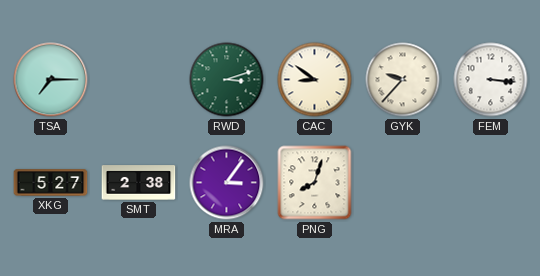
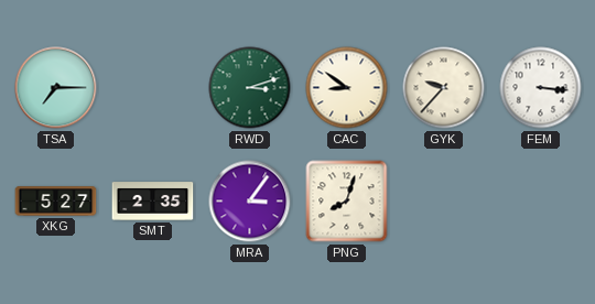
SMT: 2:38 -> 2:35 (153, 202)
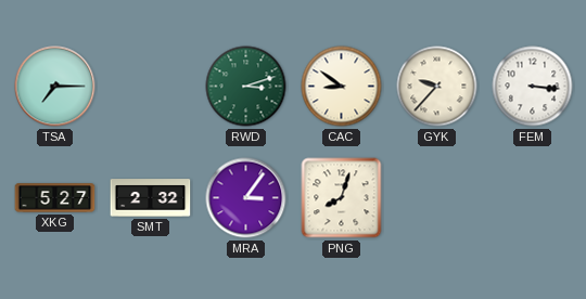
SMT: 2:35 -> 2:32 (151, 198)
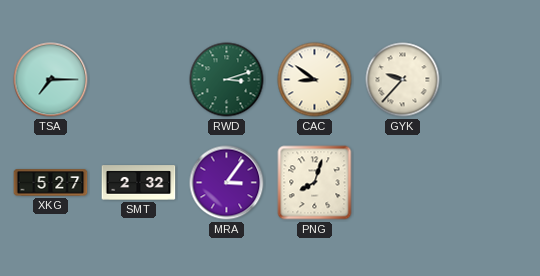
FEM: 3:16 -> none (533, 87)
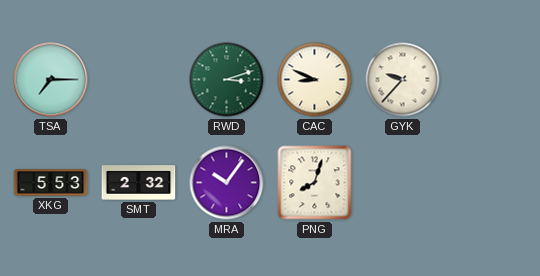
CAC: 8:51 -> 8:49 (315, 80)
XKG: 5:27 -> 5:53 (51, 183)
MRA: 3:06 -> 10:06 (227, 183)
